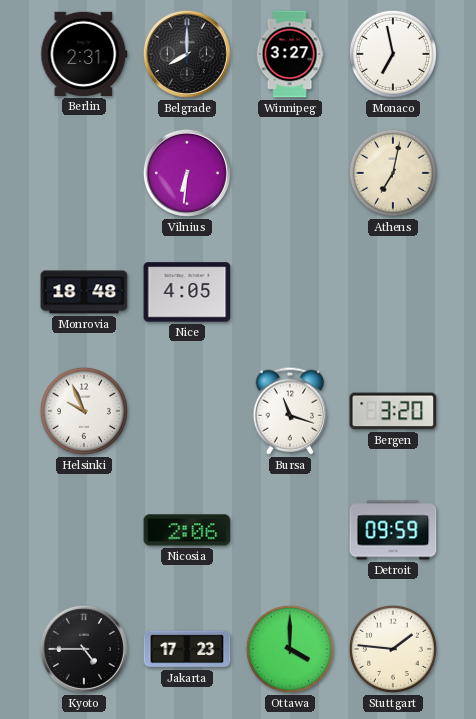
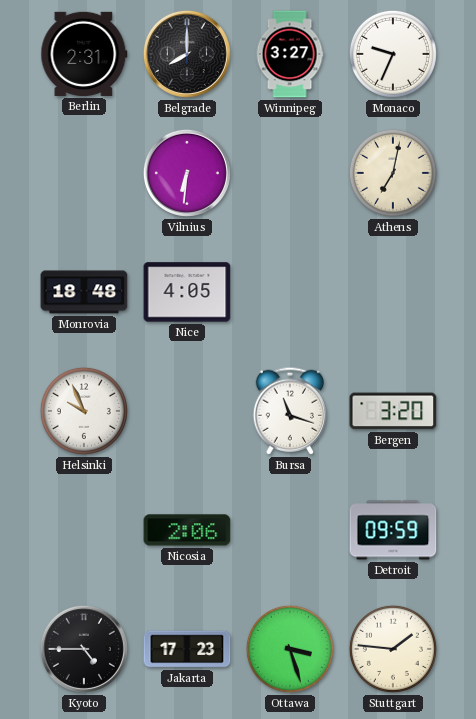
Monaco: 6:58 -> 9:34 (393, 54)
Ottawa: 4:00 -> 3:27 (290, 649)
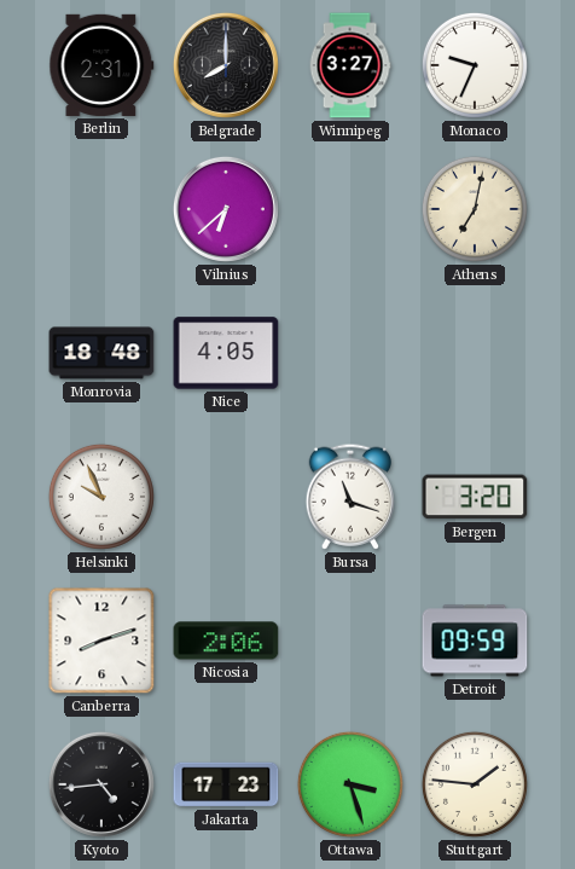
Vilnius: 6:31 -> 6:38 (226, 209)
Canberra: none -> 8:12 (101, 641)
Kyoto: 4:45 -> 4:44 (101, 784)
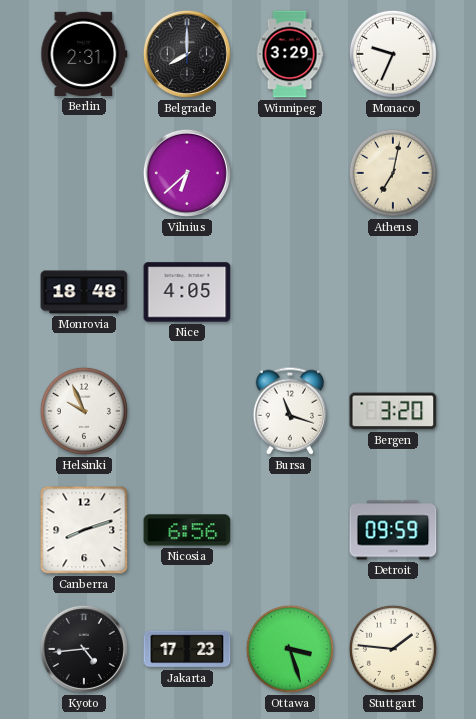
Winnipeg: 3:27 -> 3:29 (290, 54)
Nicosia: 2:06 -> 6:56 (187, 530)
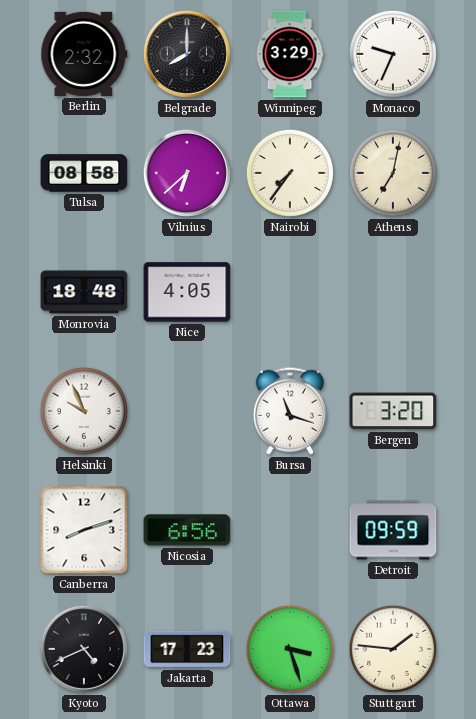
Berlin: 2:31 -> 2:32 (84, 54)
Tulsa: none -> 08:58 (84, 173)
Nairobi: none -> 7:36 (290, 173)
Kyoto: 4:44 -> 4:41 (84, 649)
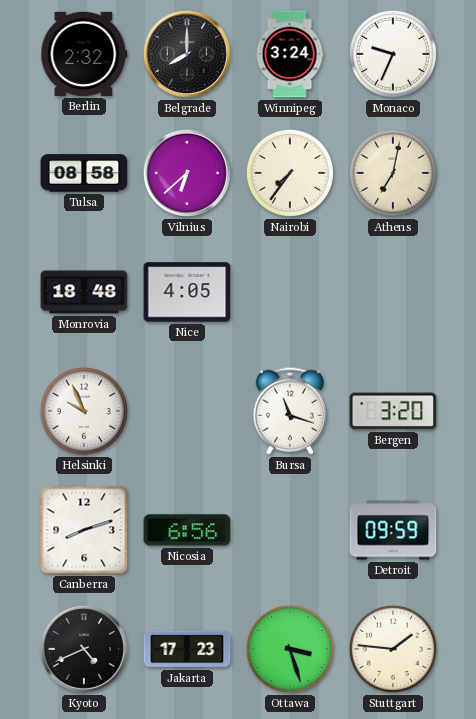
Winnipeg: 3:29 -> 3:24 (290, 54)
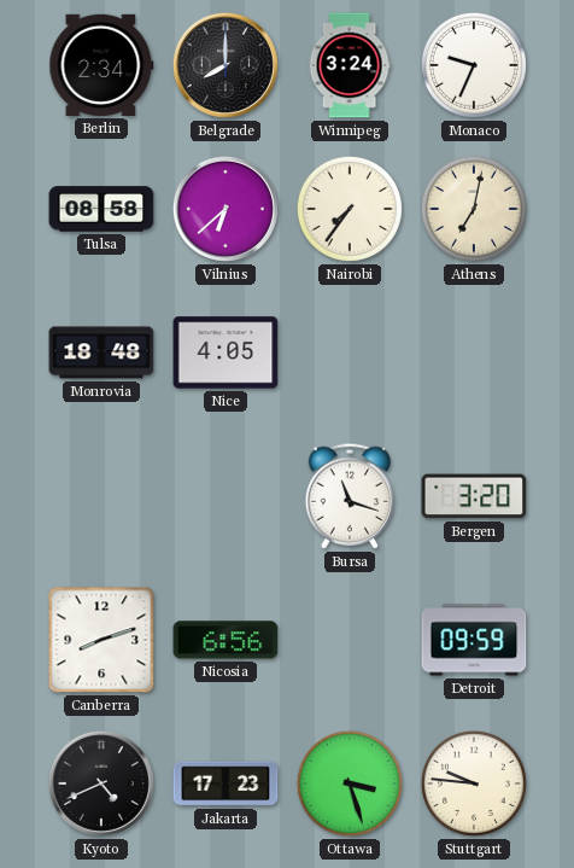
Berlin: 2:32 -> 2:34 (101, 65)
Helsinki: 9:56 -> none (84, 411)
Stuttgart: 1:46 -> 9:46 (474, 783)
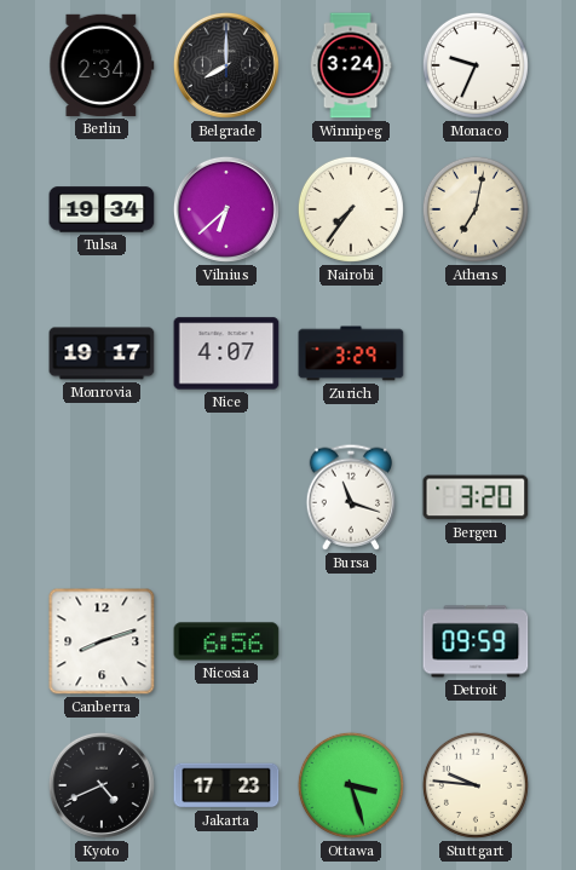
Tulsa: 08:58 -> 19:34 (102, 209)
Monrovia: 18:48 -> 19:17 (102, 353)
Nice: 4:05 -> 4:07 (226, 353)
Zurich: none -> 3:29 (351, 353)
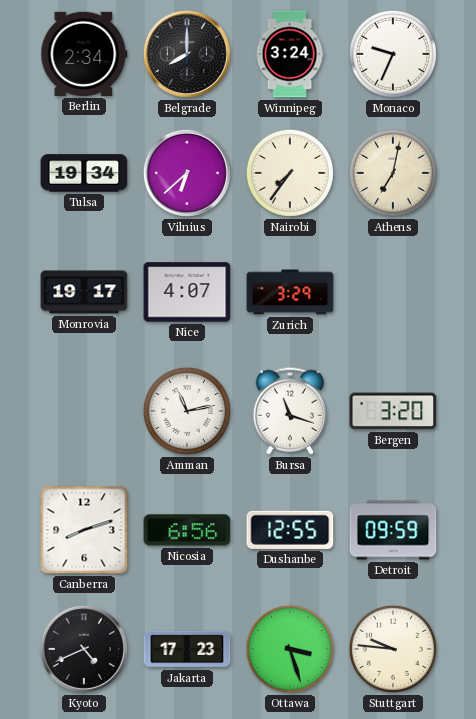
Amman: none -> 11:13 (187, 411)
Dushanbe: none -> 12:55 (290, 530)
